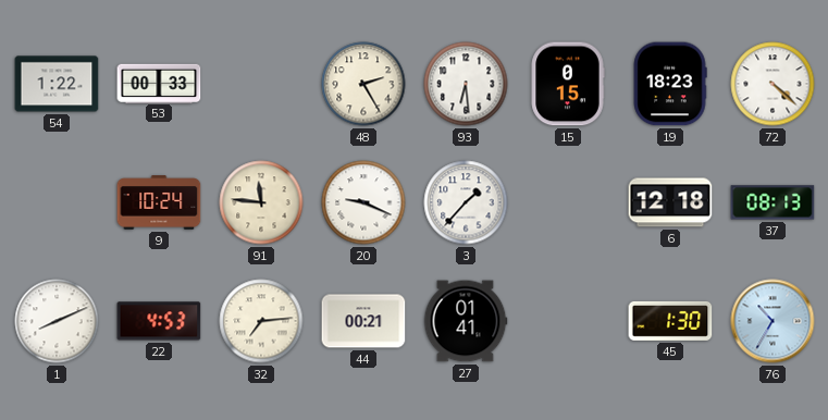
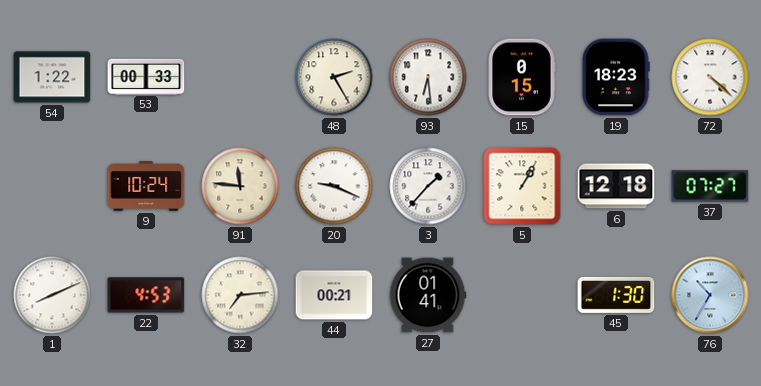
5: none -> 1:05 (522, 186)
37: 08:13 -> 07:27 (710, 186)
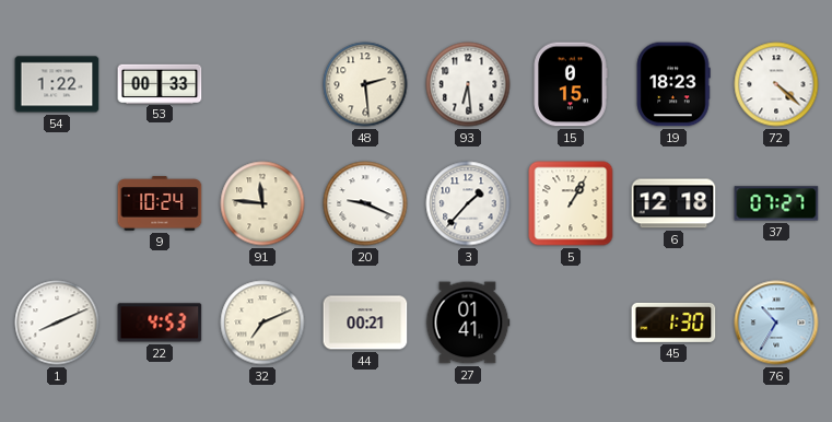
48: 2:25 -> 2:29 (365, 84)
32: 7:14 -> 7:11 (262, 323)
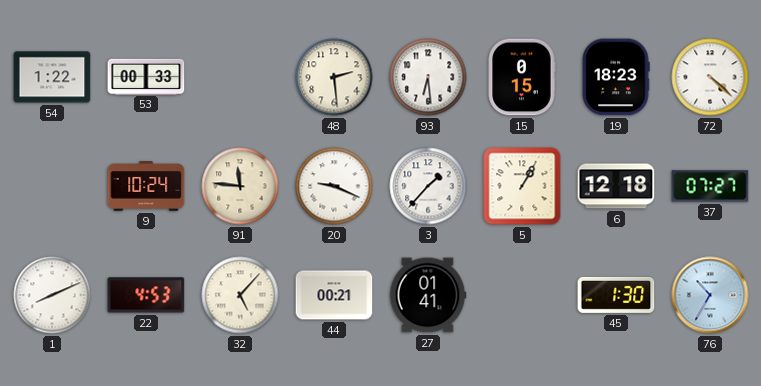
32: 7:11 -> 5:07 (240, 295)
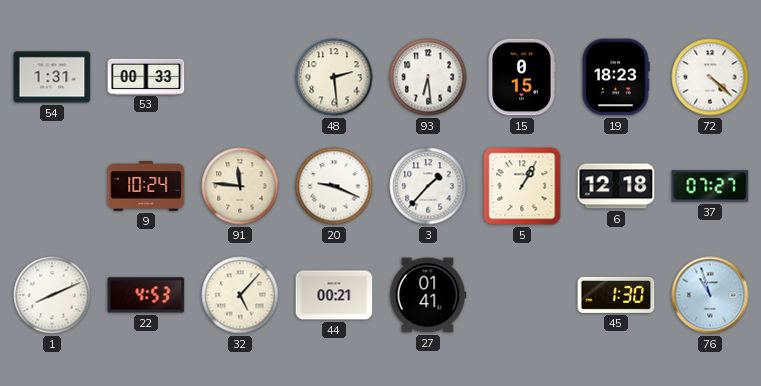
54: 1:22 -> 1:31 (52, 77)
76: 10:35 -> 10:57 (710, 295)
